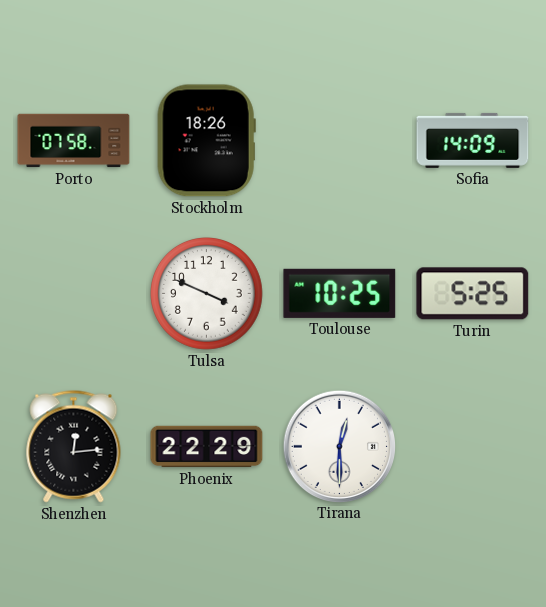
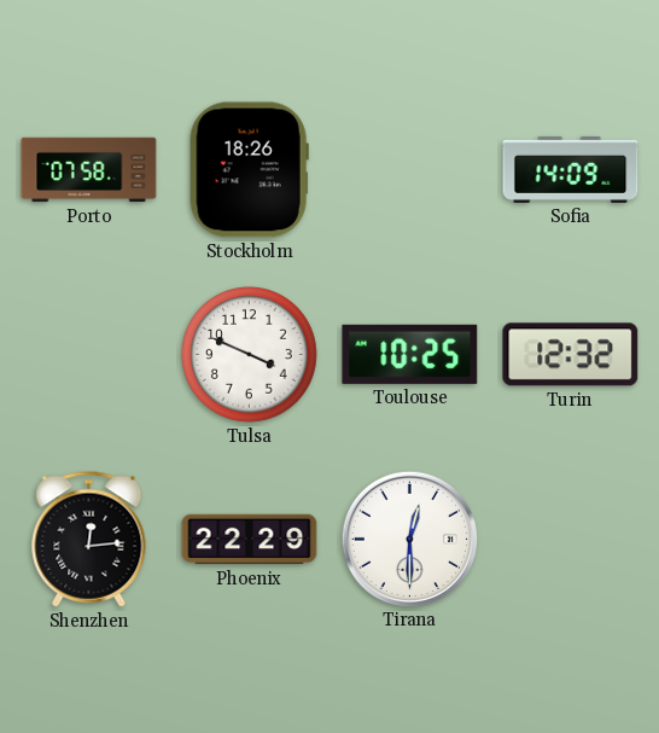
Turin: 5:25 -> 12:32 (571, 355)
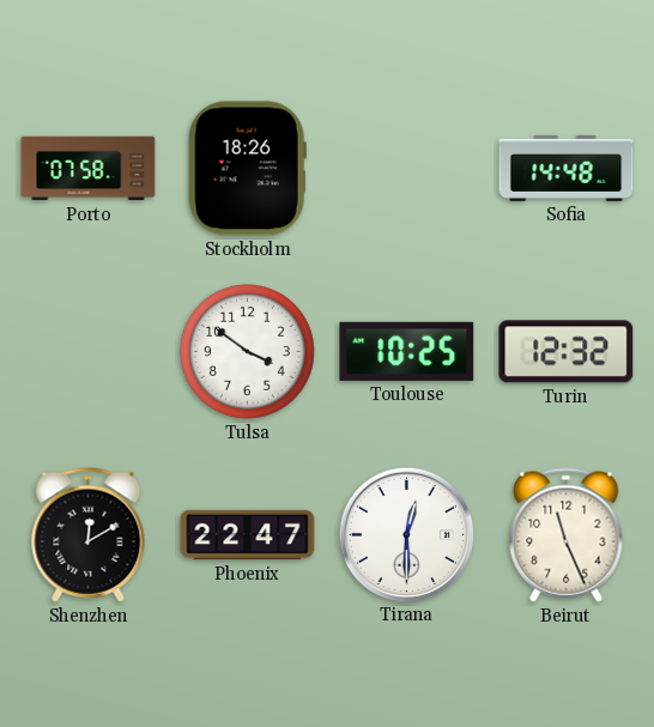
Sofia: 14:09 -> 14:48 (567, 168)
Tulsa: 3:49 -> 3:51 (248, 352)
Shenzhen: 12:14 -> 12:10 (89, 535)
Phoenix: 22:29 -> 22:47 (248, 535)
Beirut: none -> 11:26 (567, 535)
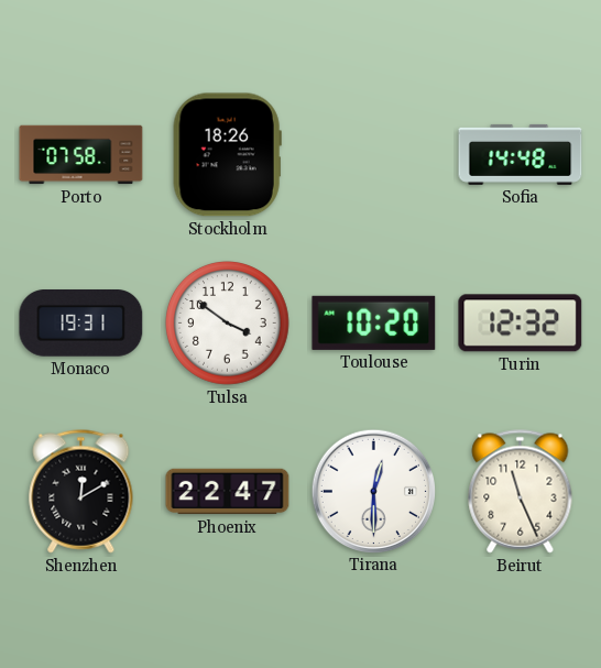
Monaco: none -> 19:31 (81, 324)
Toulouse: 10:25 -> 10:20 (374, 322)
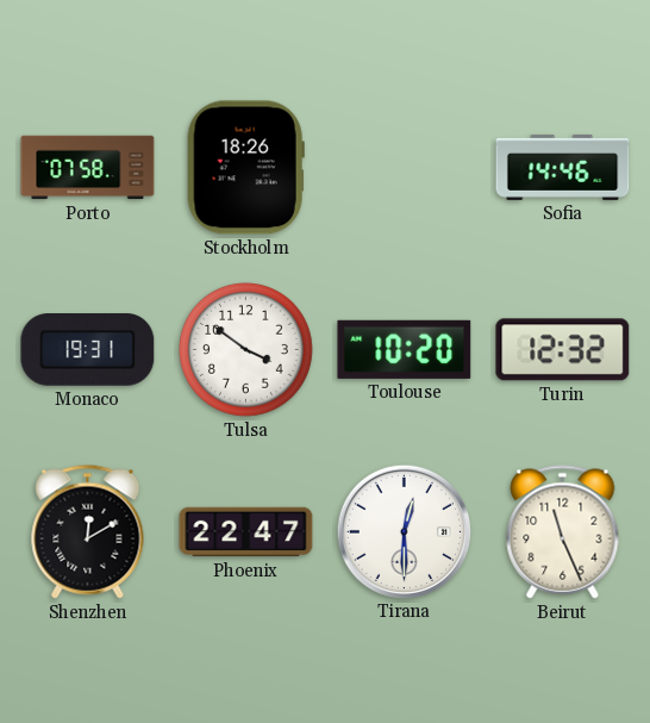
Sofia: 14:48 -> 14:46 (563, 167)
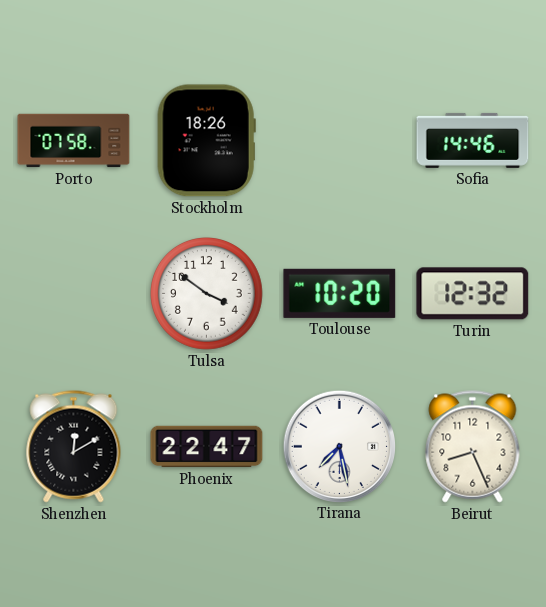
Monaco: 19:31 -> none (88, 350)
Tirana: 12:30 -> 7:28 (339, 446)
Beirut: 11:26 -> 8:26 (473, 447)
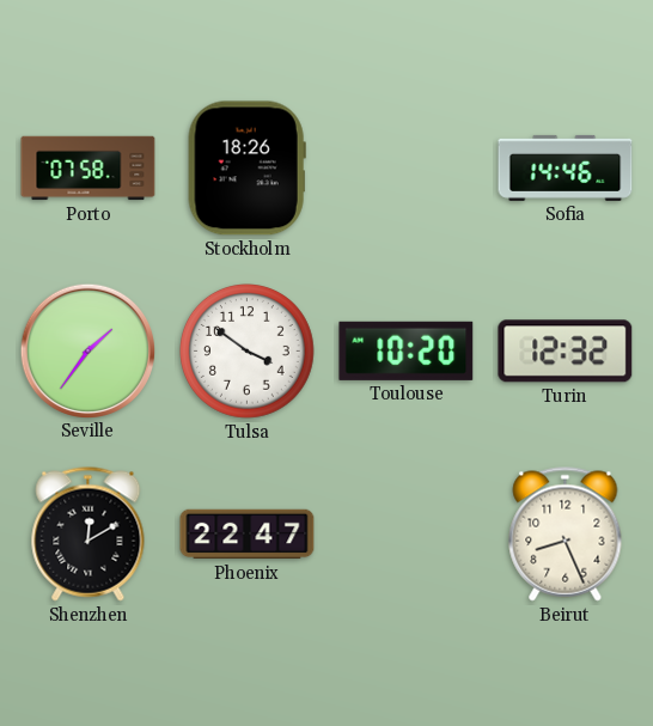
Seville: none -> 1:36 (87, 350)
Tirana: 7:28 -> none (339, 446)
